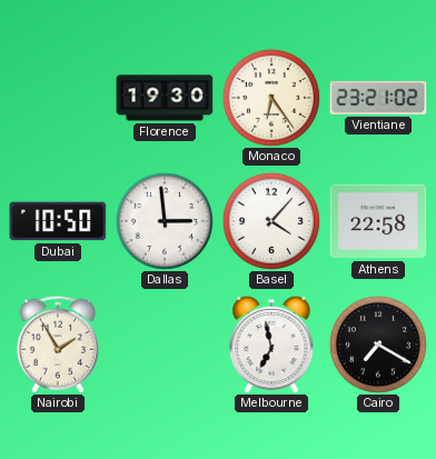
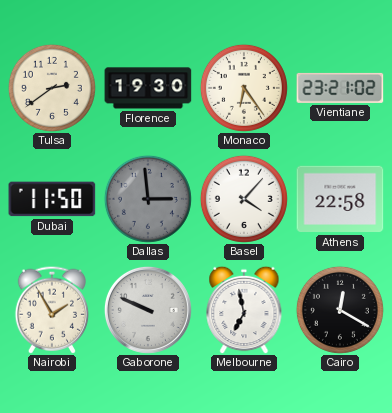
Tulsa: none -> 2:39 (52, 88)
Dubai: 10:50 -> 11:50 (52, 199)
Dallas dial: white -> grey (148, 199)
Gaborone: none -> 9:49 (148, 310)
Cairo: 7:20 -> 12:20 (340, 310)
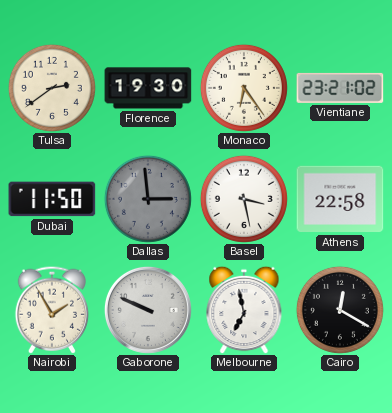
Basel: 4:07 -> 3:28 (244, 199)
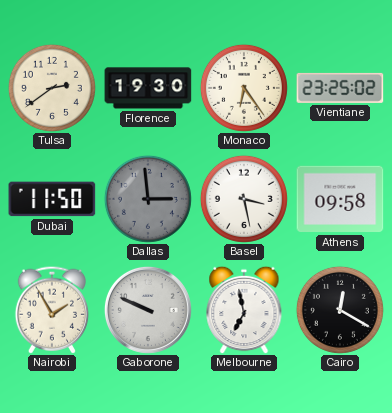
Vientiane: 23:21 -> 23:25 (340, 88)
Athens: 22:58 -> 09:58 (340, 199)
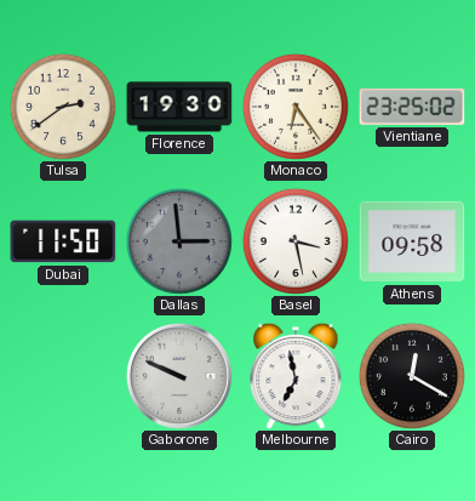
Nairobi: 1:55 -> none (51, 310)
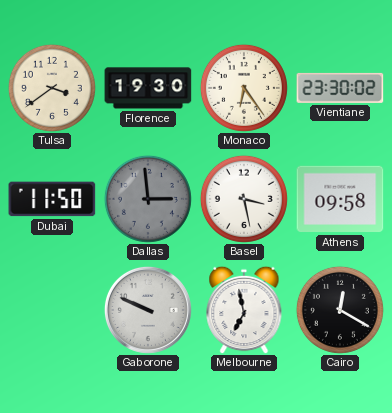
Tulsa: 2:39 -> 3:39 (52, 88)
Vientiane: 23:25 -> 23:30 (340, 88)
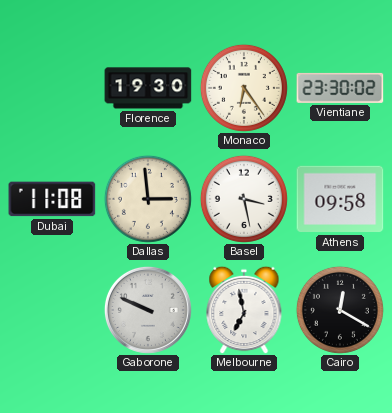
Tulsa: 3:39 -> none (52, 88)
Dubai: 11:50 -> 11:08 (52, 199)
Dallas dial: grey -> cream (148, 199)
